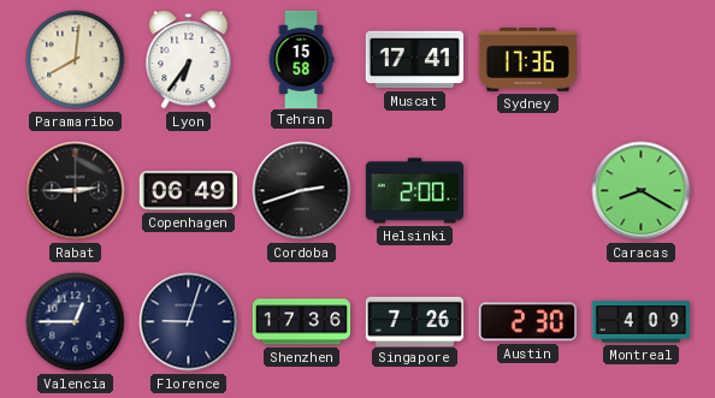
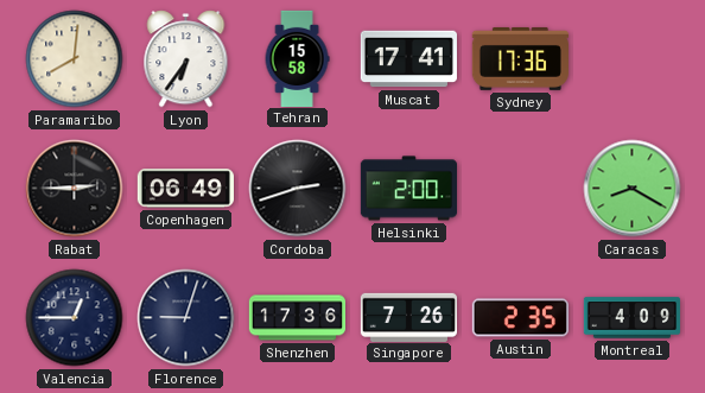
Austin: 2:30 -> 2:35 (520, 318)
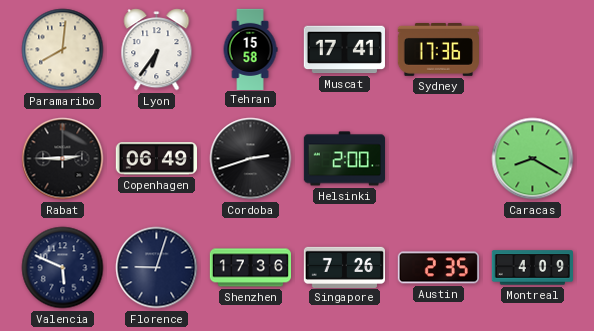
Valencia: 12:45 -> 5:49 (63, 268)
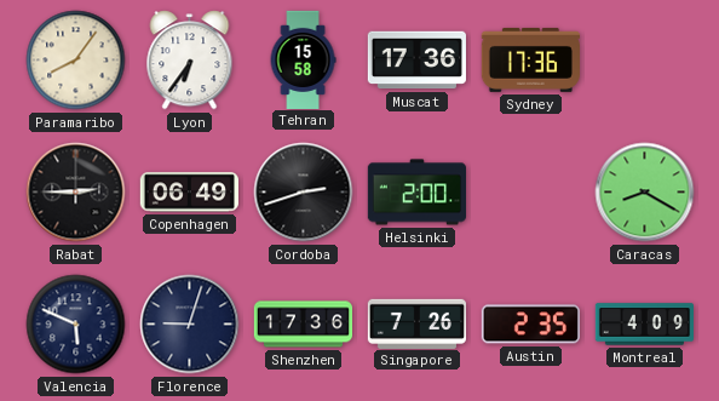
Paramaribo: 8:01 -> 8:06 (76, 61)
Muscat: 17:41 -> 17:36 (416, 61)
